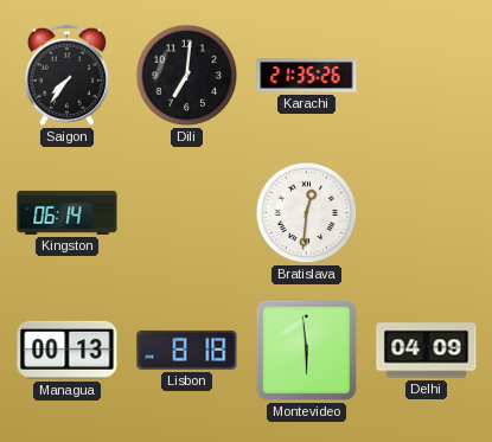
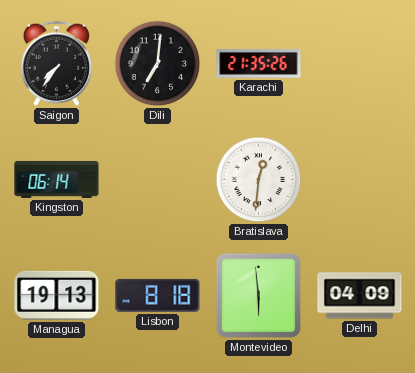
Managua: 00:13 -> 19:13 (57, 295)
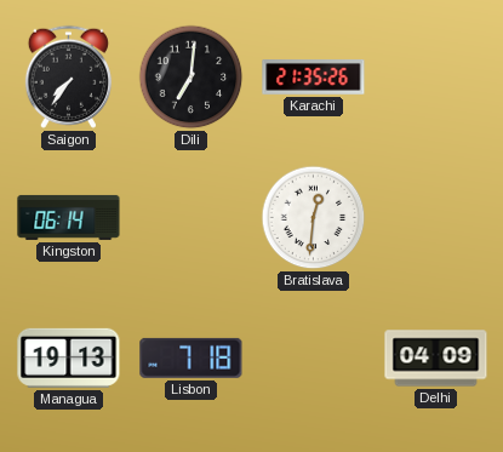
Lisbon: 8:18 -> 7:18 (192, 357)
Montevideo: 5:59 -> none (258, 295)
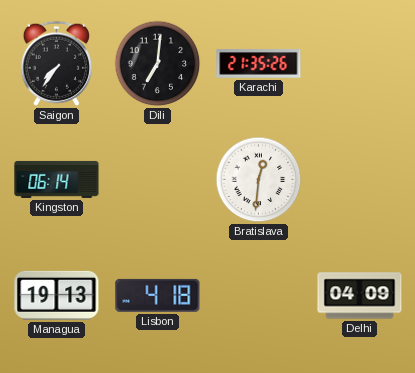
Lisbon: 7:18 -> 4:18 (158, 295)
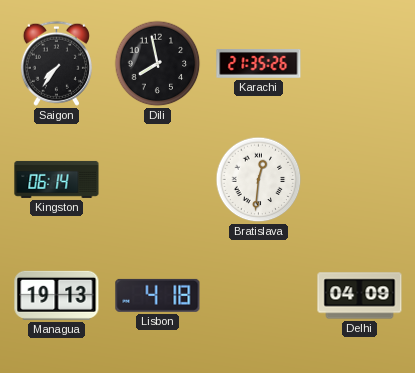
Dili: 7:01 -> 7:58 (158, 64)
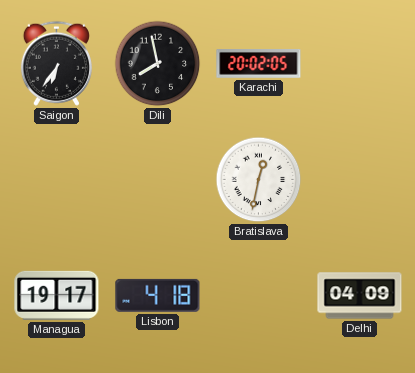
Saigon: 7:36 -> 6:36 (56, 63)
Karachi: 21:35 -> 20:02 (259, 64)
Kingston: 06:14 -> none (57, 179)
Bratislava: 12:31 -> 12:32 (259, 180)
Managua: 19:13 -> 19:17 (57, 295)
